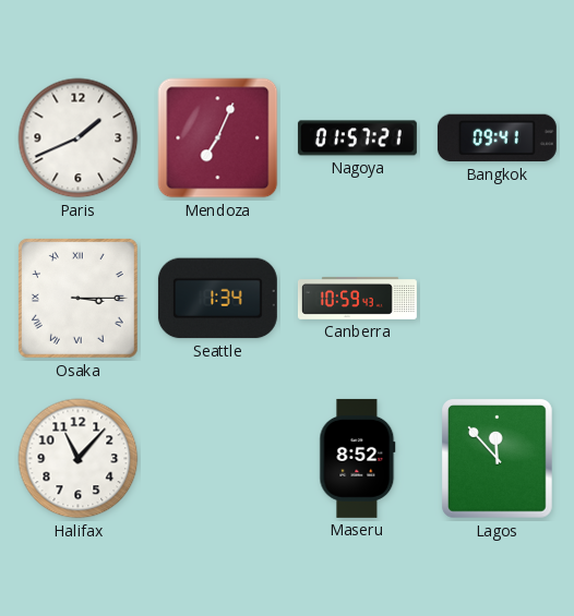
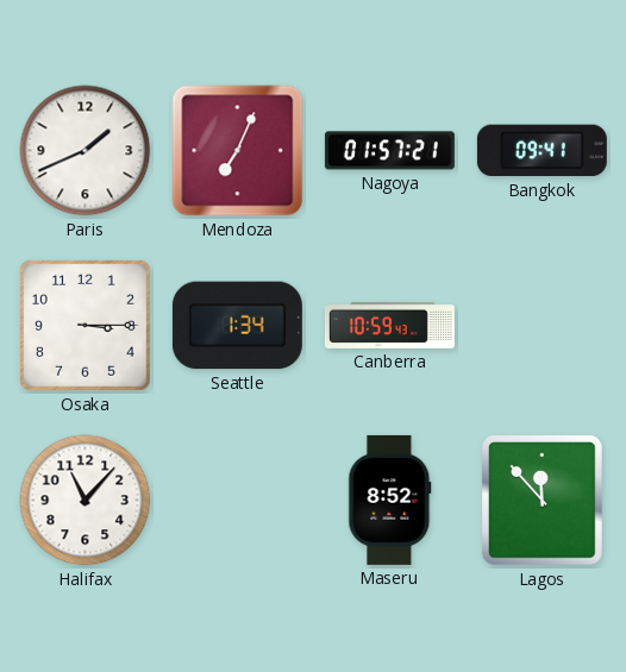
Osaka numerals: Roman -> Arabic (84, 325)
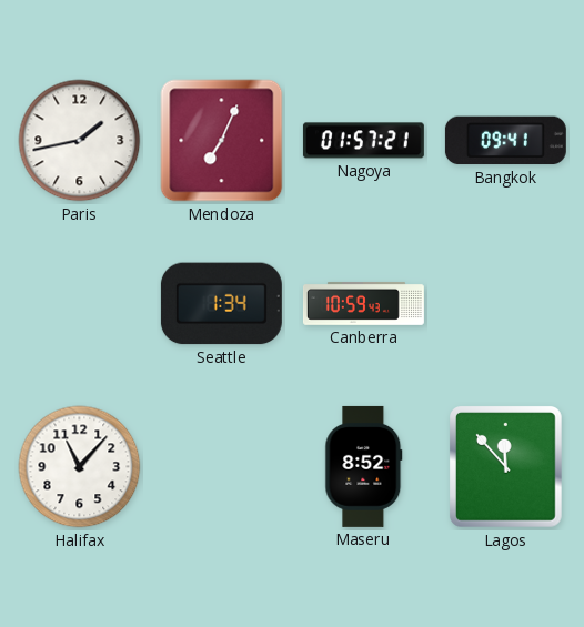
Paris: 1:41 -> 1:43 (80, 141)
Osaka: 3:15 -> none (84, 325)
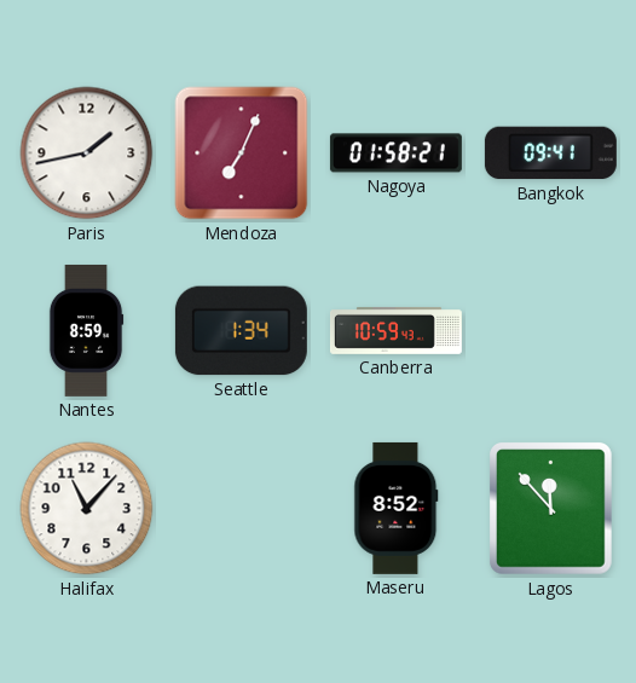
Nagoya: 01:57 -> 01:58 (395, 154)
Nantes: none -> 8:59 (86, 330)
